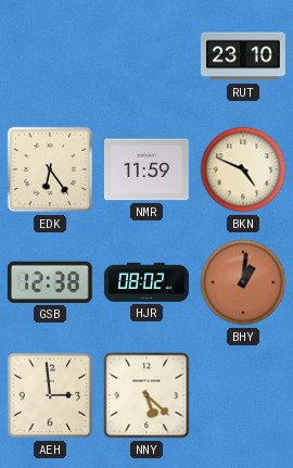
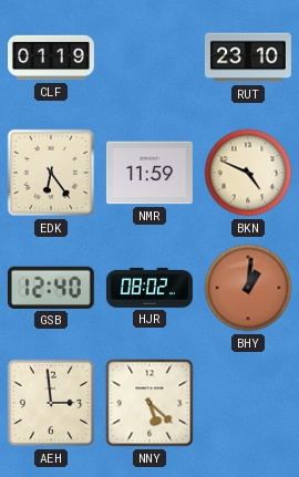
CLF: none -> 01:19 (51, 58)
GSB: 12:38 -> 12:40 (51, 288)
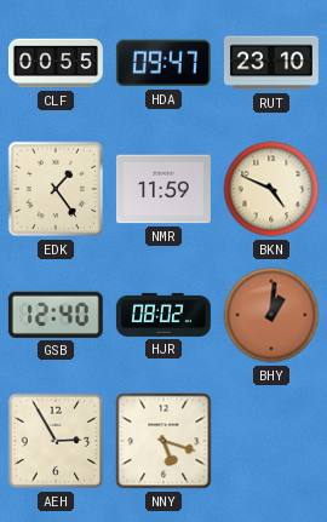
CLF: 01:19 -> 00:55 (56, 63)
HDA: none -> 09:47 (163, 63)
EDK: 6:24 -> 1:24 (56, 189)
AEH: 2:59 -> 2:55 (56, 441)
NNY: 5:22 -> 5:18 (163, 441)
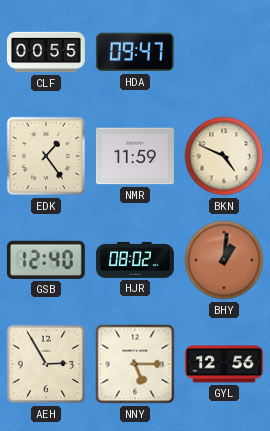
RUT: 23:10 -> none (271, 63)
NNY: 5:18 -> 5:15 (135, 364)
GYL: none -> 12:56 (224, 364)
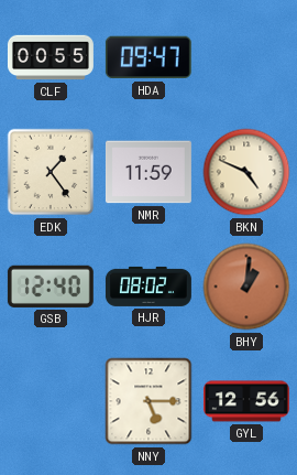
AEH: 2:55 -> none (46, 364)
